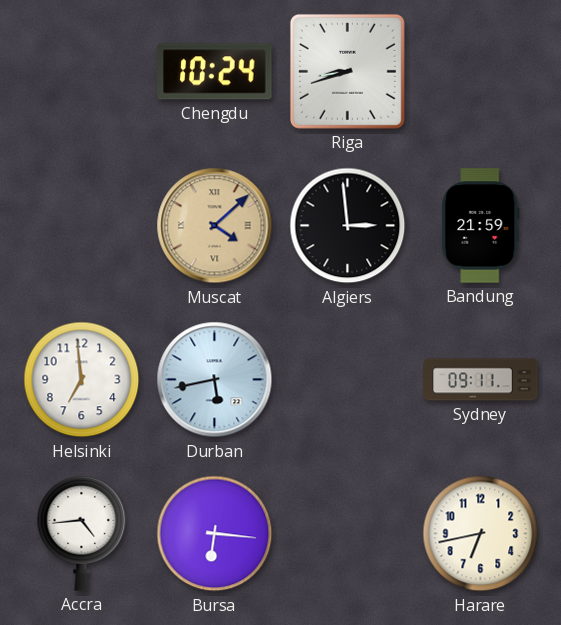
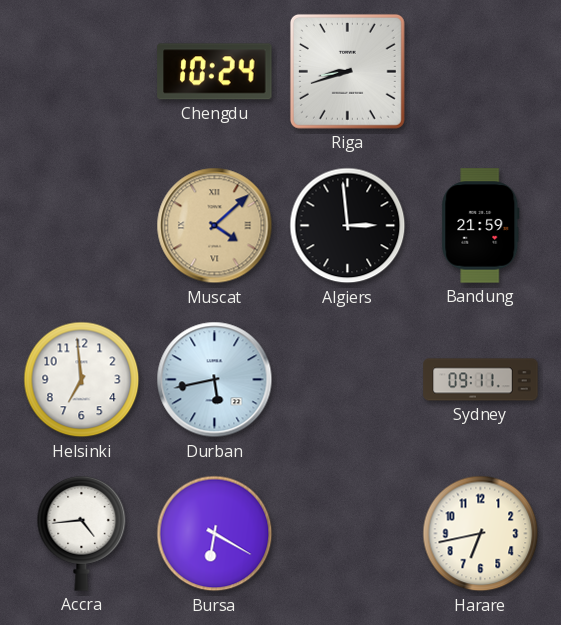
Bursa: 6:16 -> 6:20 (215, 534)
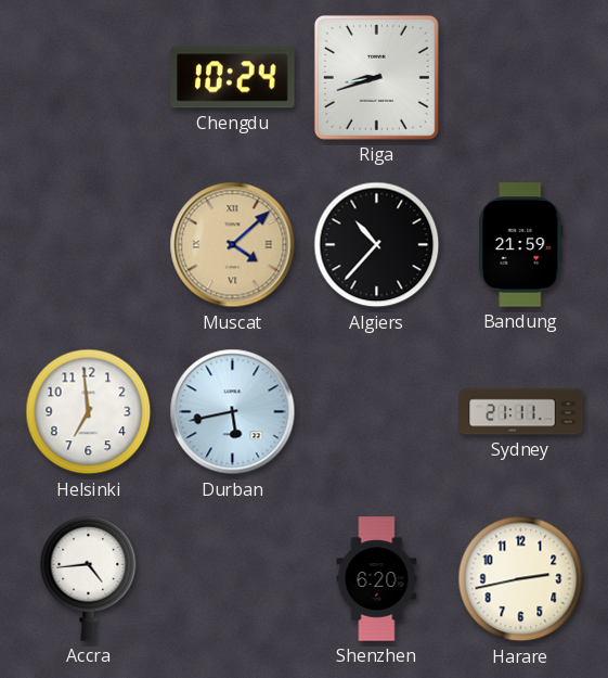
Algiers: 2:59 -> 10:37 (377, 245)
Sydney: 09:11 -> 21:11 (521, 412)
Bursa: 6:20 -> none (215, 534)
Shenzhen: none -> 6:20 (377, 579)
Harare: 6:43 -> 2:43 (521, 579)
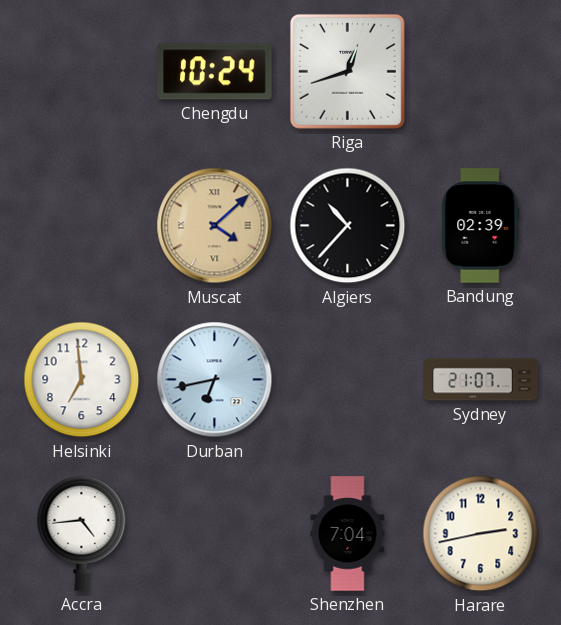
Riga: 8:42 -> 12:42 (347, 71)
Bandung: 21:59 -> 02:39 (481, 226)
Durban: 5:43 -> 6:43 (215, 380)
Sydney: 21:11 -> 21:07 (481, 380)
Shenzhen: 6:20 -> 7:04 (348, 534)
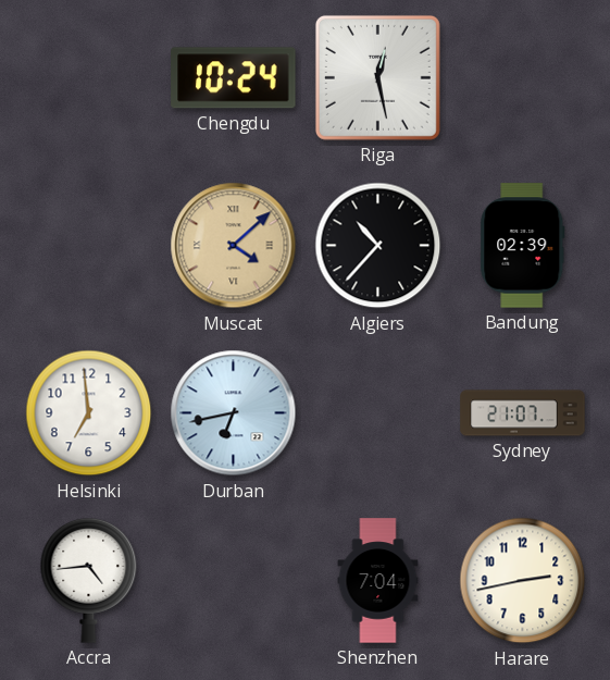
Riga: 12:42 -> 12:28 (377, 77)
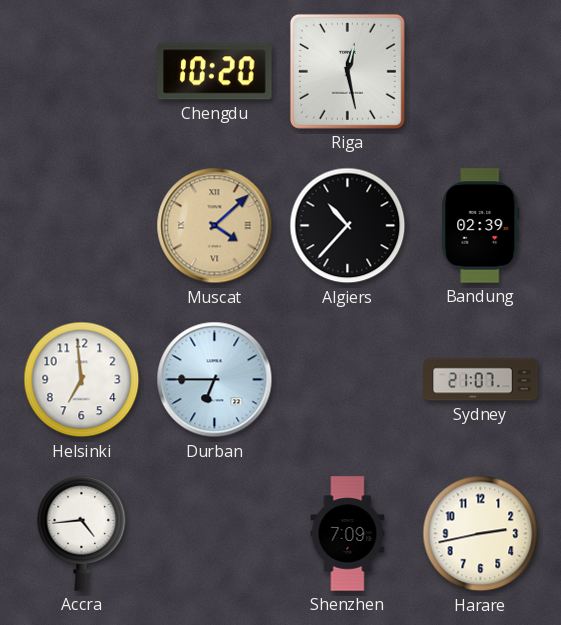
Chengdu: 10:24 -> 10:20 (215, 72)
Durban: 6:43 -> 6:45 (215, 380)
Shenzhen: 7:04 -> 7:09 (348, 534)
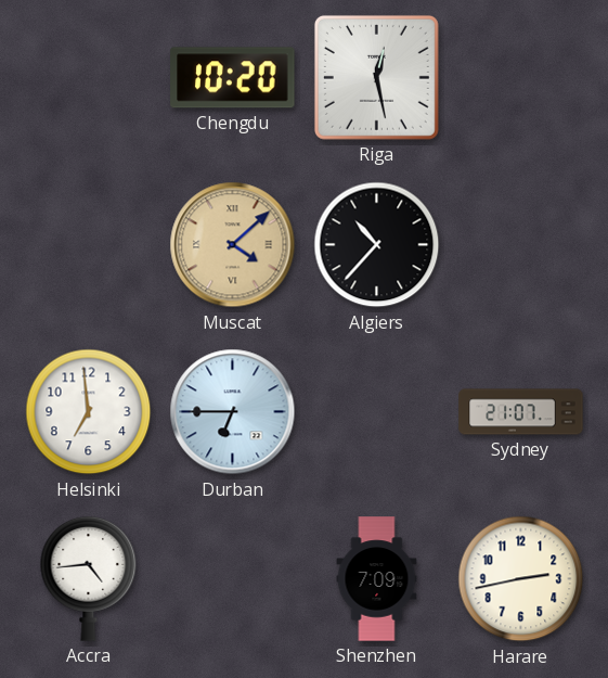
Bandung: 02:39 -> none (481, 226)
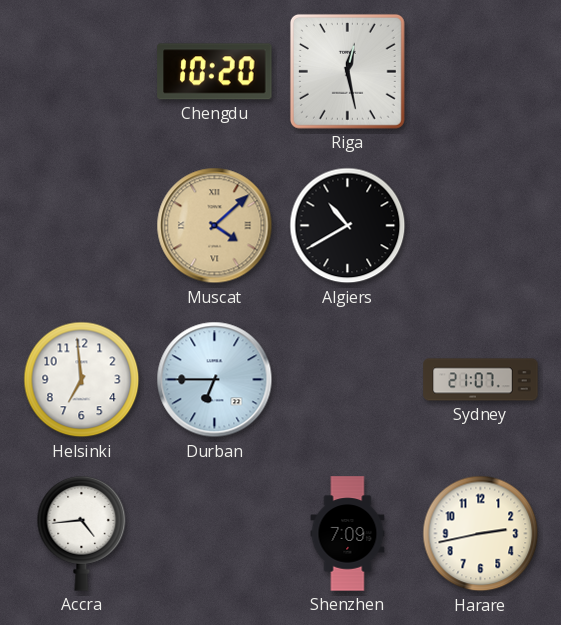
Algiers: 10:37 -> 10:40 (348, 226)
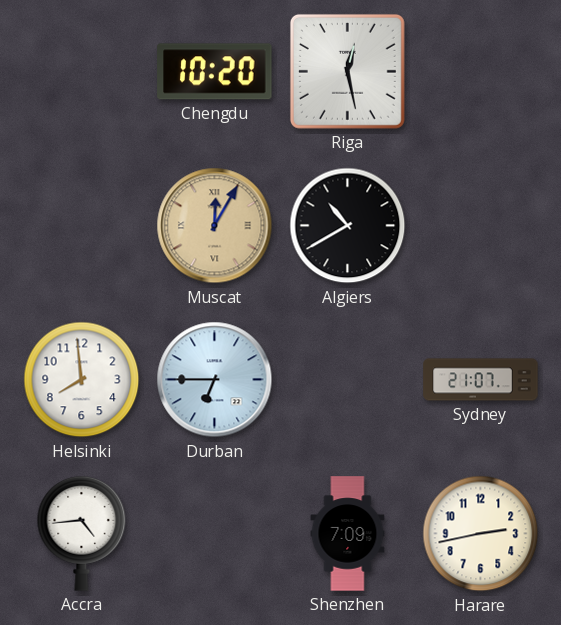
Muscat: 4:08 -> 12:05 (215, 226)
Helsinki: 6:59 -> 7:59 (82, 380)
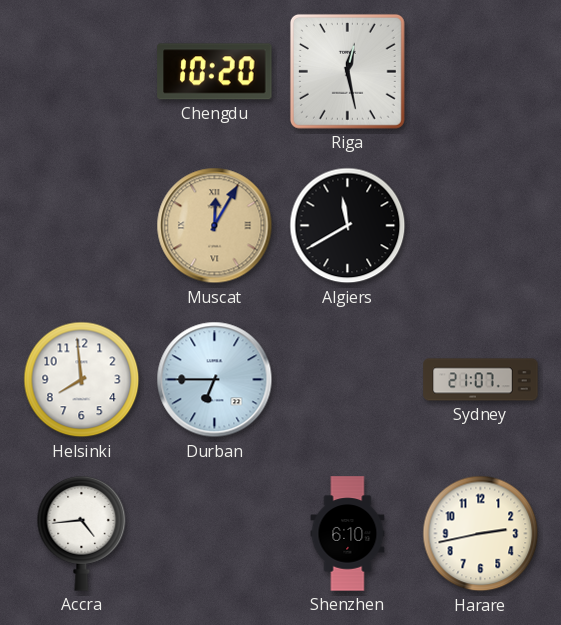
Algiers: 10:40 -> 11:40 (348, 226)
Shenzhen: 7:09 -> 6:10 (348, 534)
